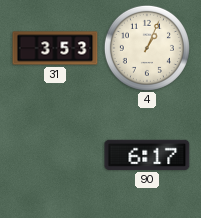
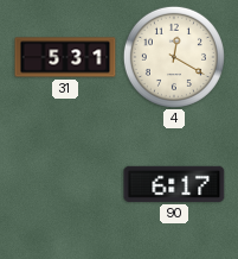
31: 3:53 -> 5:31 (65, 57)
4: 1:04 -> 12:20 (174, 57)
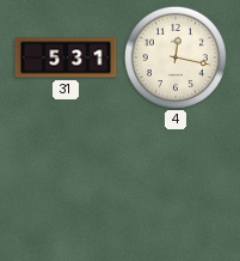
4: 12:20 -> 12:17 (176, 57)
90: 6:17 -> none (174, 184)
